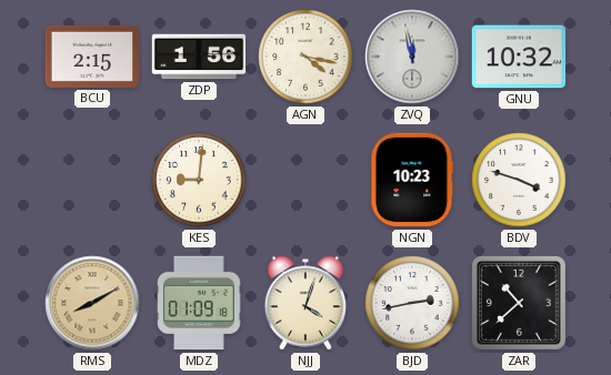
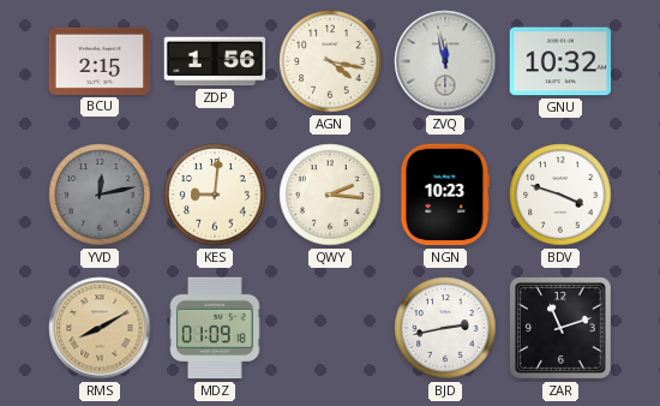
YVD: none -> 12:13 (100, 195)
QWY: none -> 2:16 (330, 195)
NJJ: 4:03 -> none (305, 303)
ZAR: 10:38 -> 11:12 (560, 328)
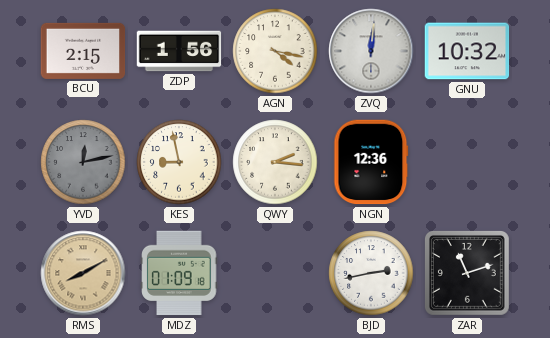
ZVQ: 11:58 -> 12:01 (371, 51)
KES: 9:01 -> 8:58 (179, 162)
NGN: 10:23 -> 12:36 (371, 162)
BDV: 3:48 -> none (560, 195)
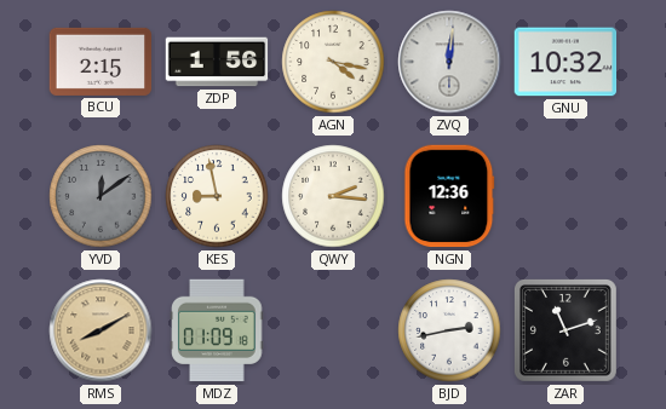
YVD: 12:13 -> 12:09 (101, 196)
